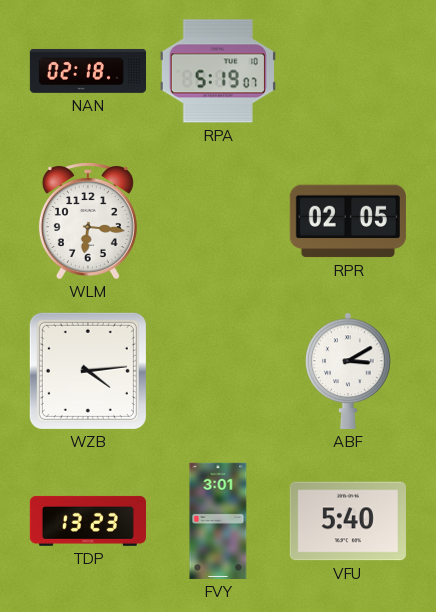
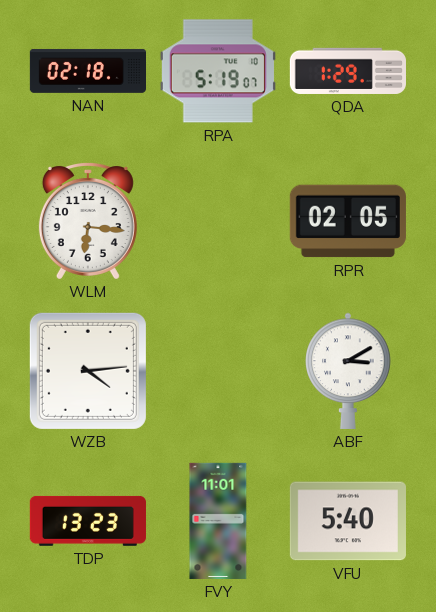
QDA: none -> 1:29 (348, 71)
FVY: 3:01 -> 11:01 (218, 521)
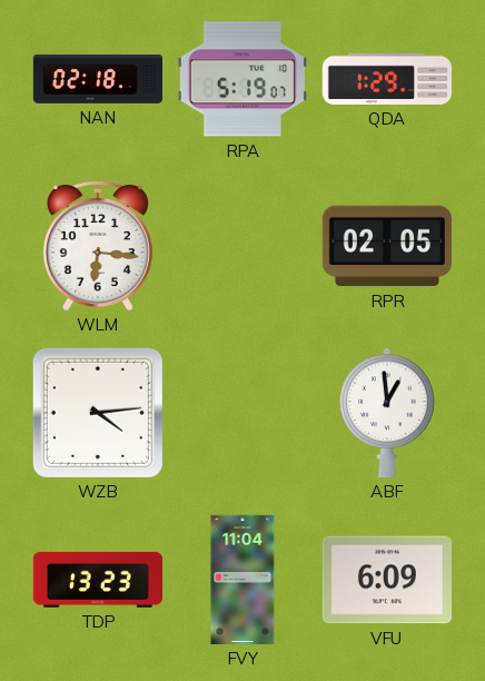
ABF: 3:10 -> 12:59 (387, 413)
FVY: 11:01 -> 11:04 (242, 580)
VFU: 5:40 -> 6:09 (387, 580)
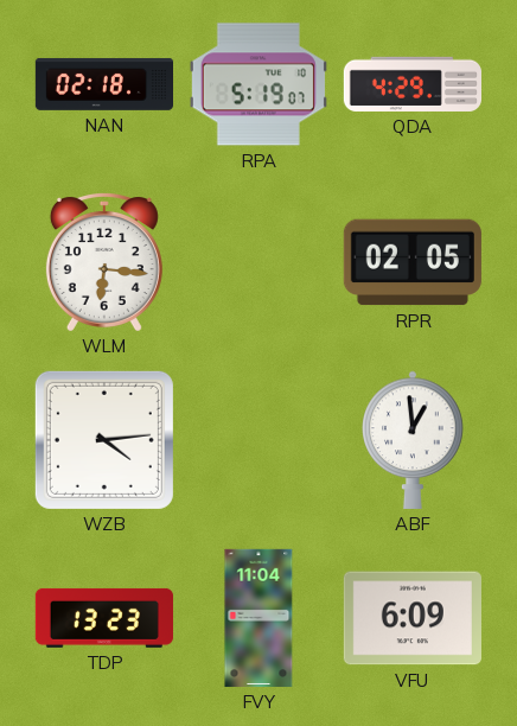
QDA: 1:29 -> 4:29 (413, 84)
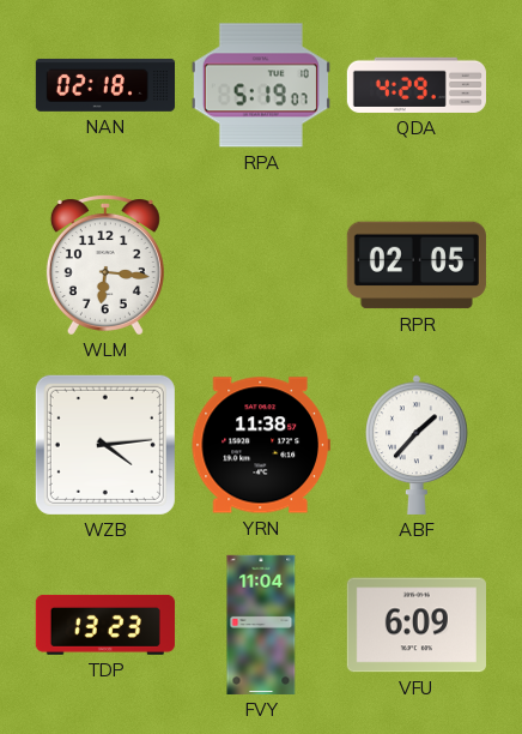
YRN: none -> 11:38 (261, 445)
ABF: 12:59 -> 1:37 (417, 445)
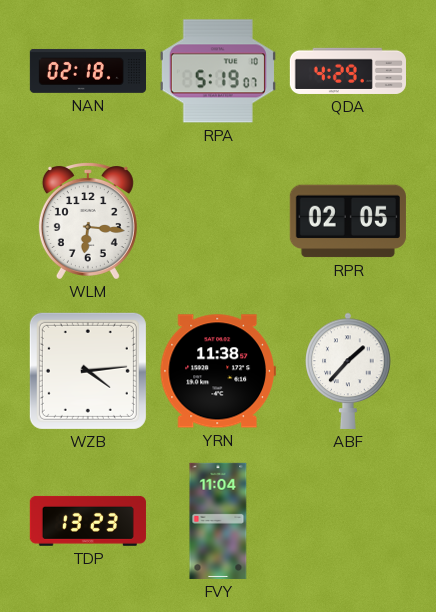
VFU: 6:09 -> none (417, 625)
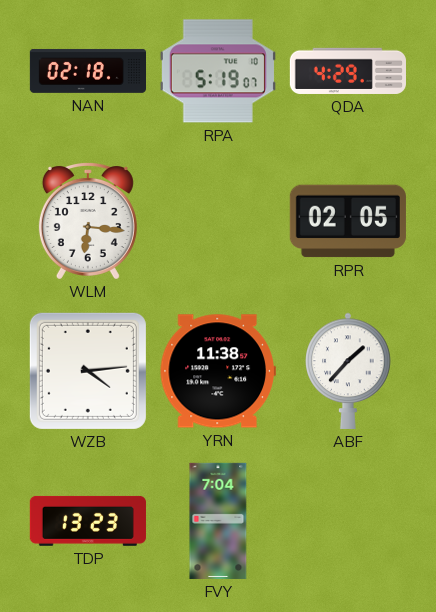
FVY: 11:04 -> 7:04 (218, 521)
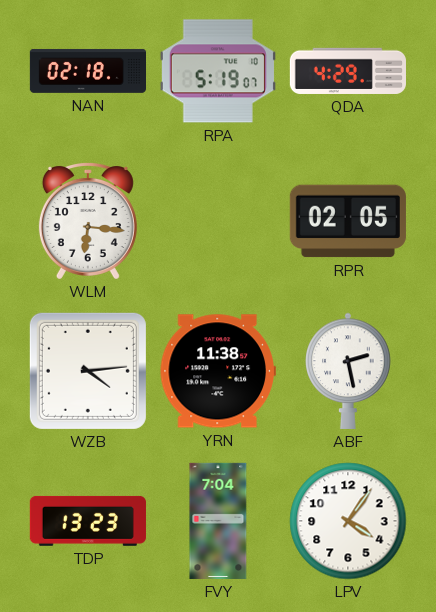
ABF: 1:37 -> 2:28 (348, 371)
LPV: none -> 4:06 (348, 521)
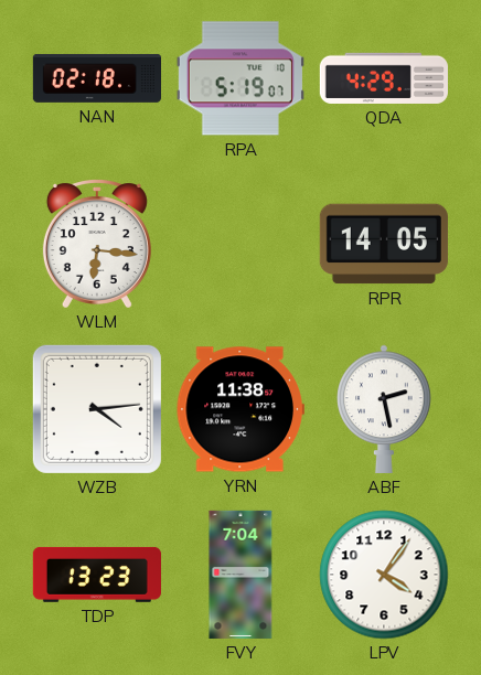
RPR: 02:05 -> 14:05 (384, 244)
